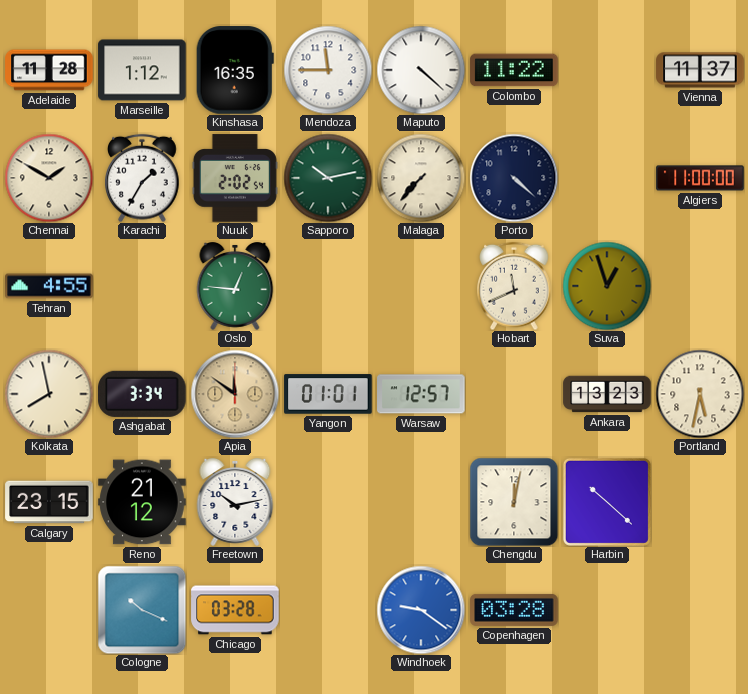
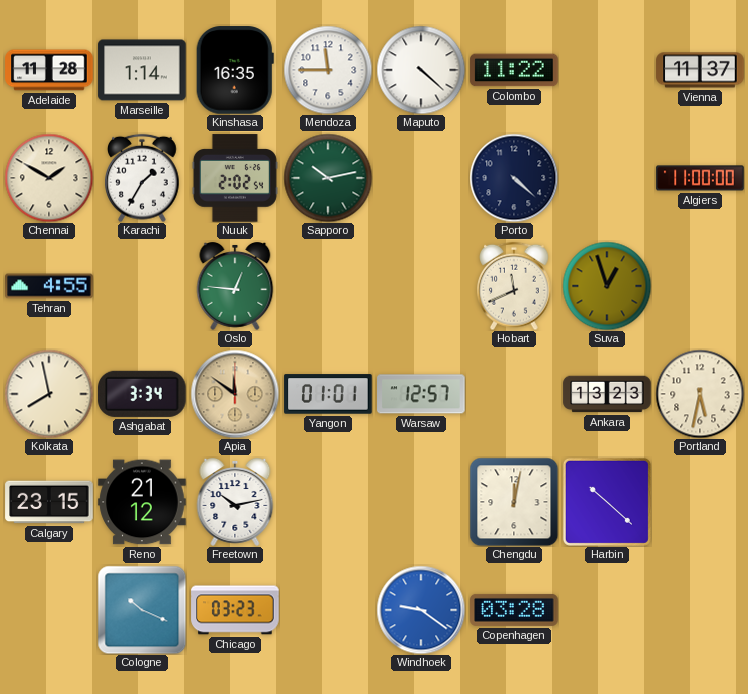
Marseille: 1:12 -> 1:14 (142, 70)
Malaga: 7:37 -> none (421, 178)
Chicago: 03:28 -> 03:23 (235, 610)
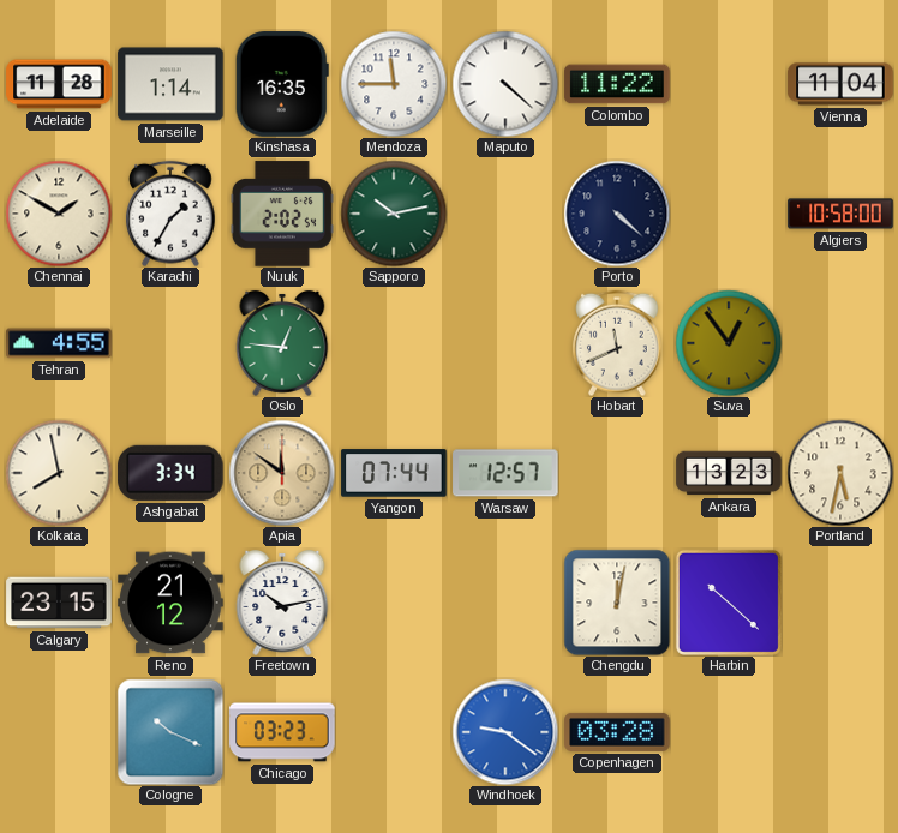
Vienna: 11:37 -> 11:04 (840, 84)
Algiers: 11:00 -> 10:58 (840, 214)
Suva: 12:57 -> 12:54 (729, 343)
Yangon: 01:01 -> 07:44 (394, 473)
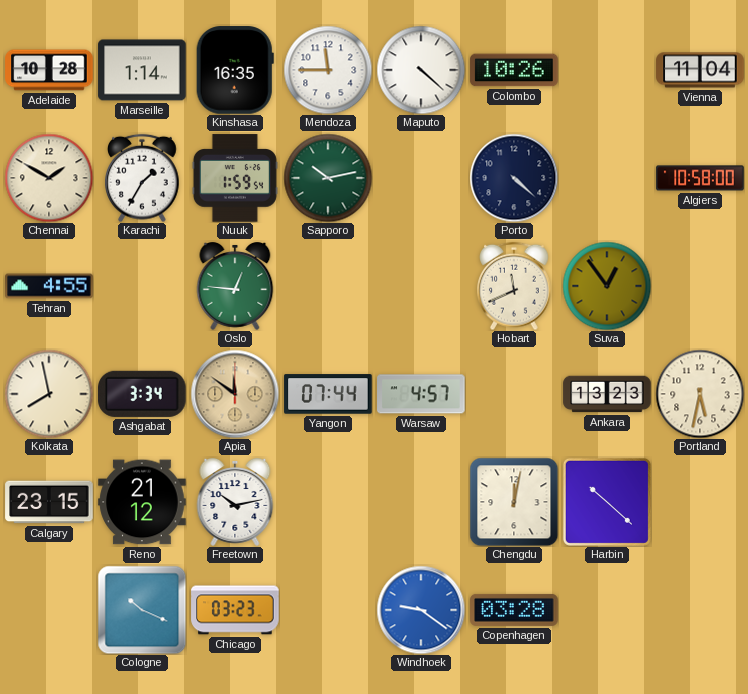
Adelaide: 11:28 -> 10:28 (49, 70)
Colombo: 11:22 -> 10:26 (514, 70)
Nuuk: 2:02 -> 1:59 (235, 178)
Warsaw: 12:57 -> 4:57 (421, 394)
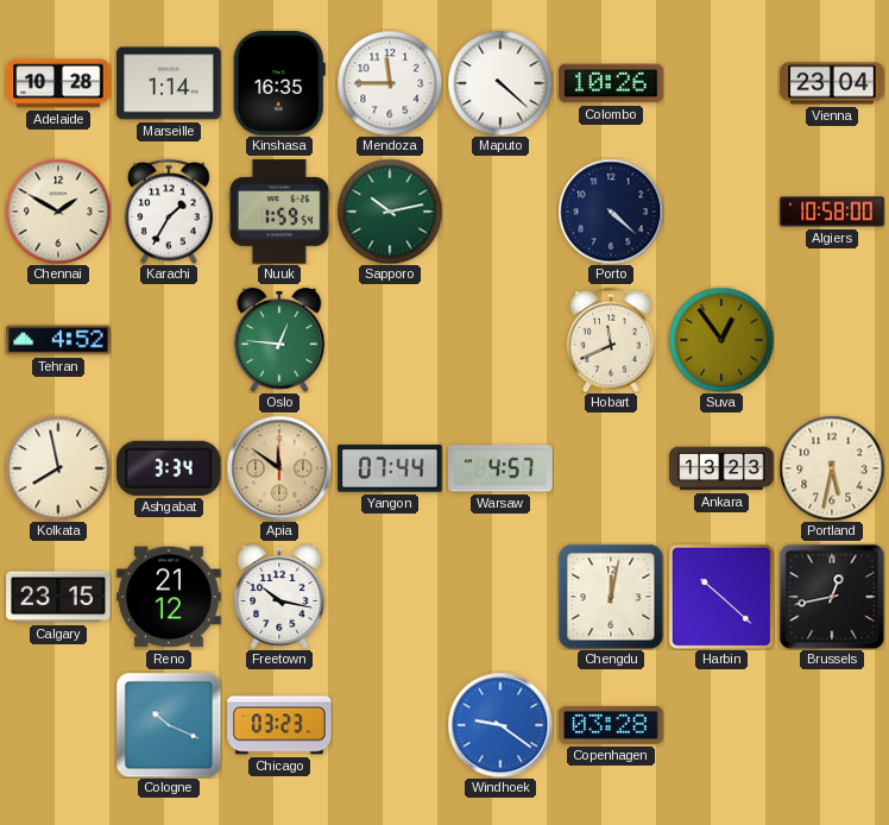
Vienna: 11:04 -> 23:04 (832, 83)
Tehran: 4:55 -> 4:52 (58, 340)
Freetown: 10:13 -> 10:17 (279, 598)
Brussels: none -> 12:43 (832, 597)
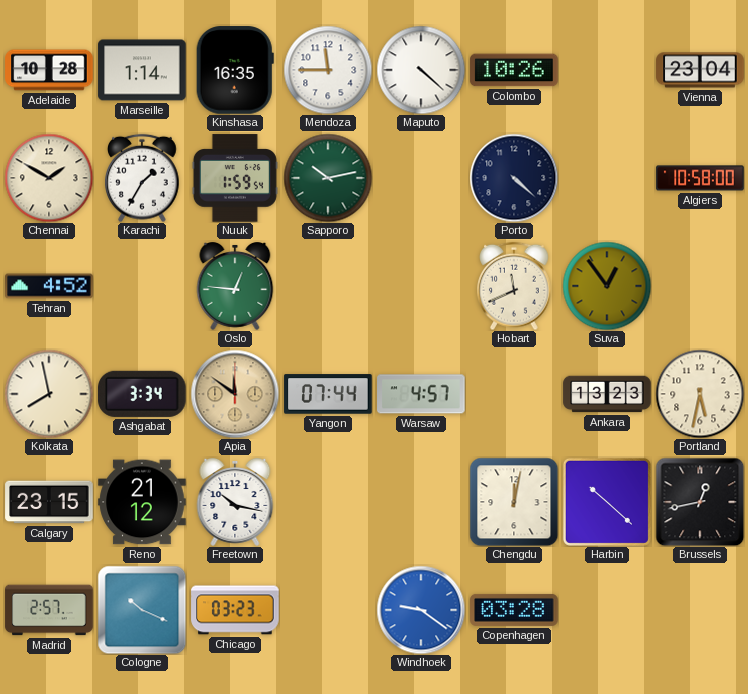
Madrid: none -> 2:57 (49, 610)
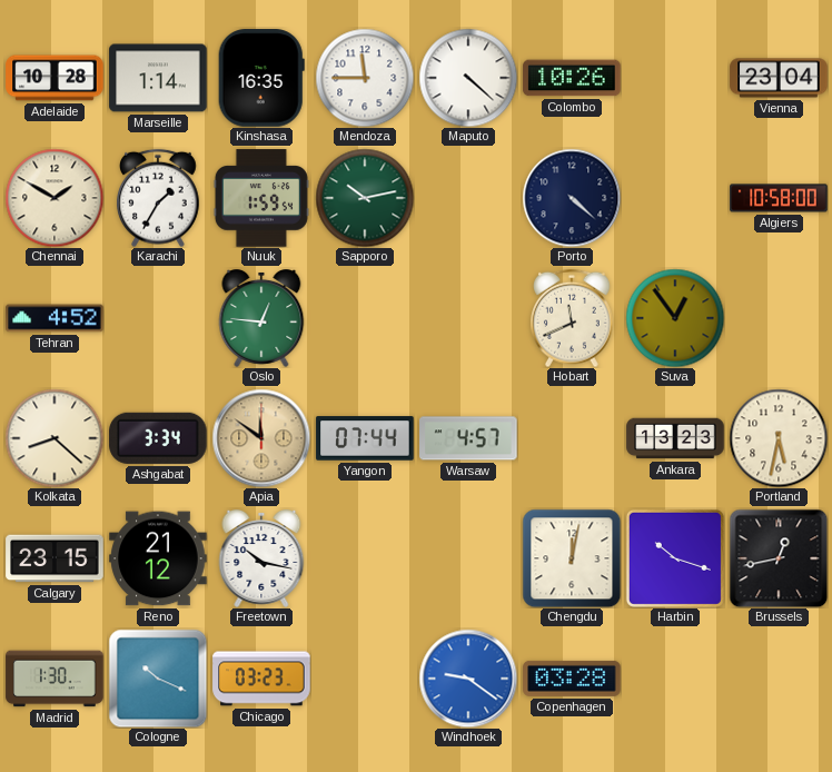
Kolkata: 7:58 -> 8:22 (55, 438)
Harbin: 10:22 -> 10:18 (675, 558)
Madrid: 2:57 -> 1:30 (55, 679)
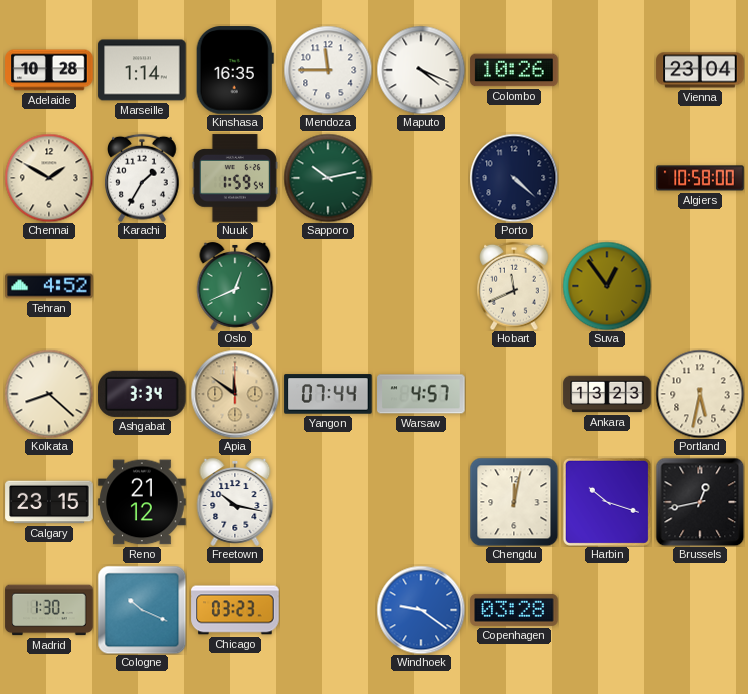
Maputo: 4:22 -> 4:19 (421, 70)
Oslo: 12:46 -> 12:41 (235, 287)
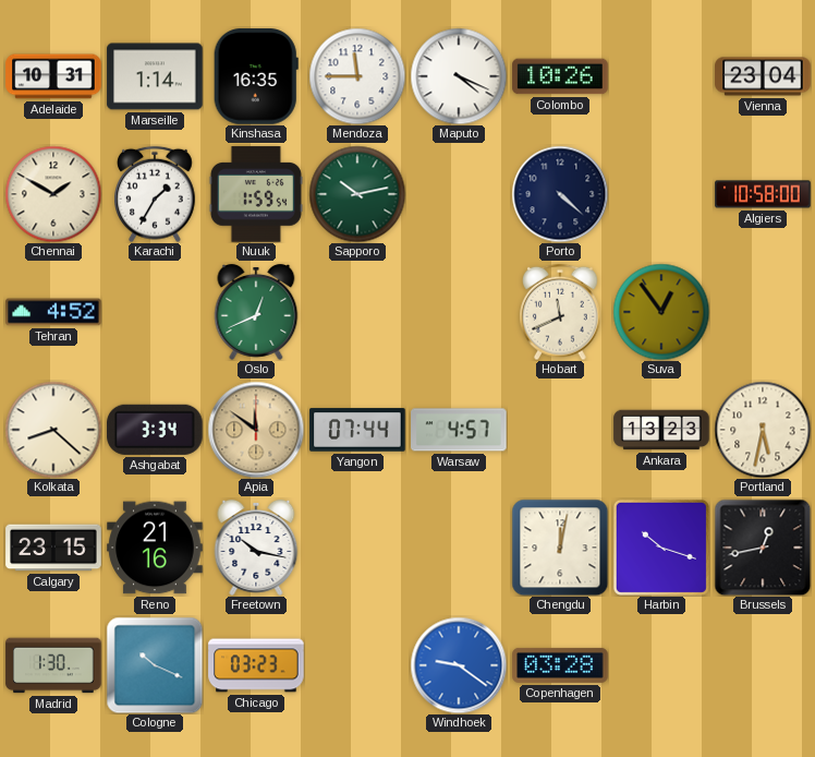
Adelaide: 10:28 -> 10:31 (53, 76)
Reno: 21:12 -> 21:16 (155, 548)
